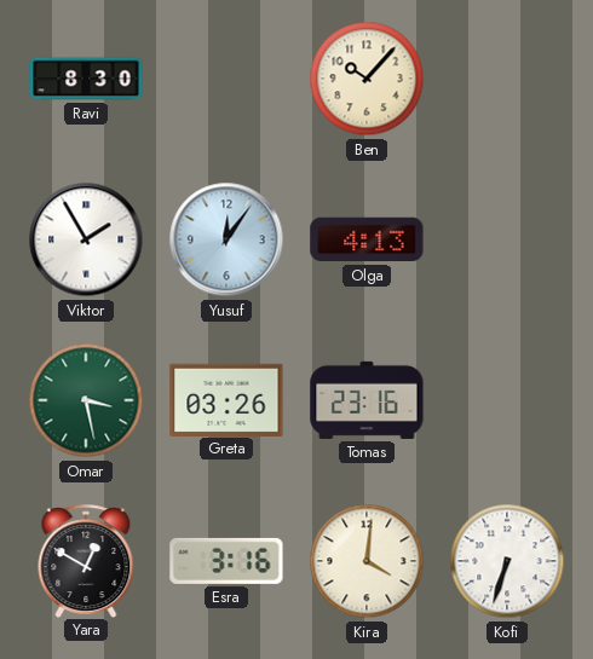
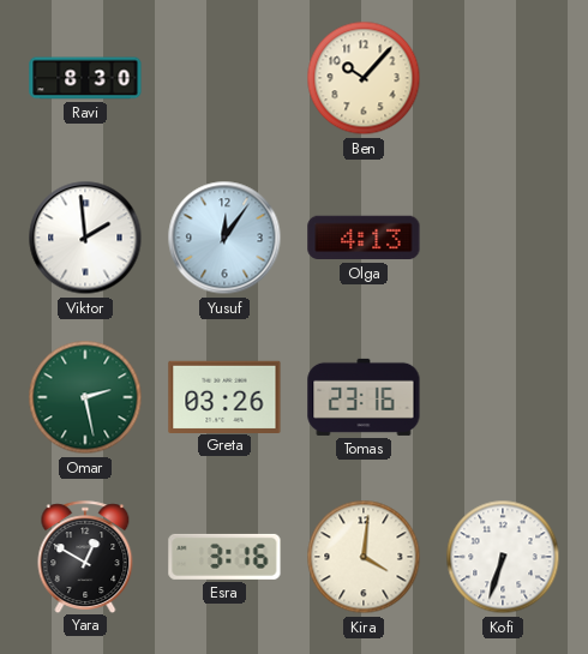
Viktor: 1:55 -> 1:59 (85, 238)
Omar: 3:28 -> 2:28 (85, 397)
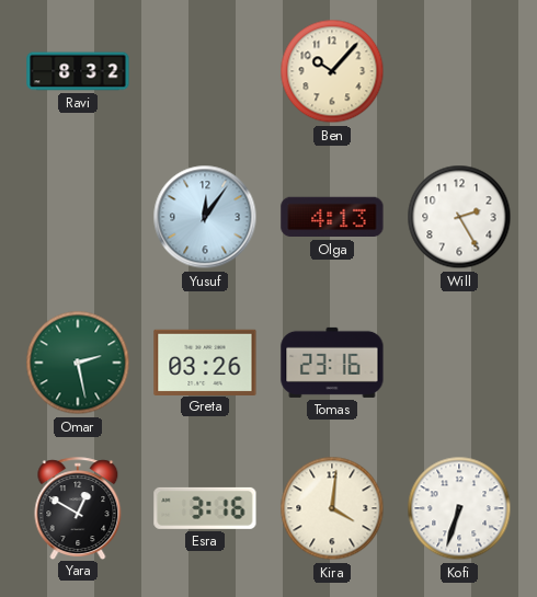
Ravi: 8:30 -> 8:32 (78, 71)
Viktor: 1:59 -> none (85, 238)
Will: none -> 2:25 (459, 217)
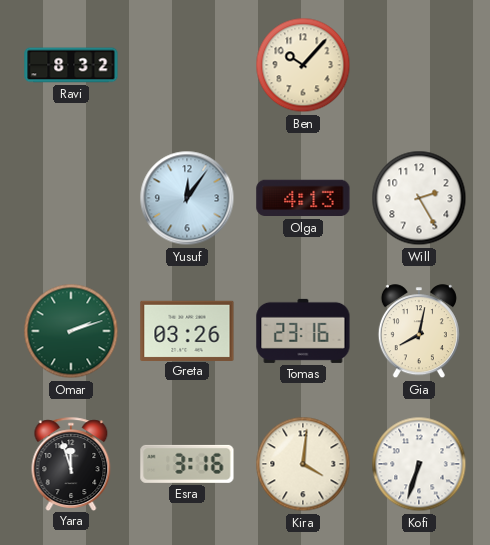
Omar: 2:28 -> 2:12 (71, 331)
Gia: none -> 8:02 (419, 332)
Yara: 12:50 -> 11:57 (71, 464)
